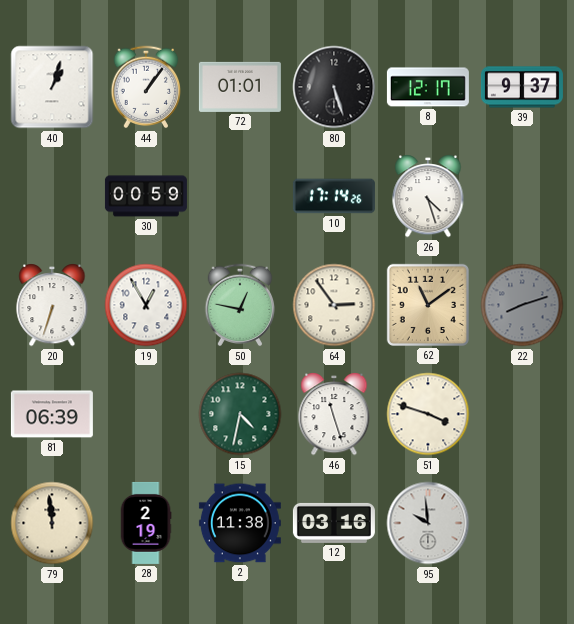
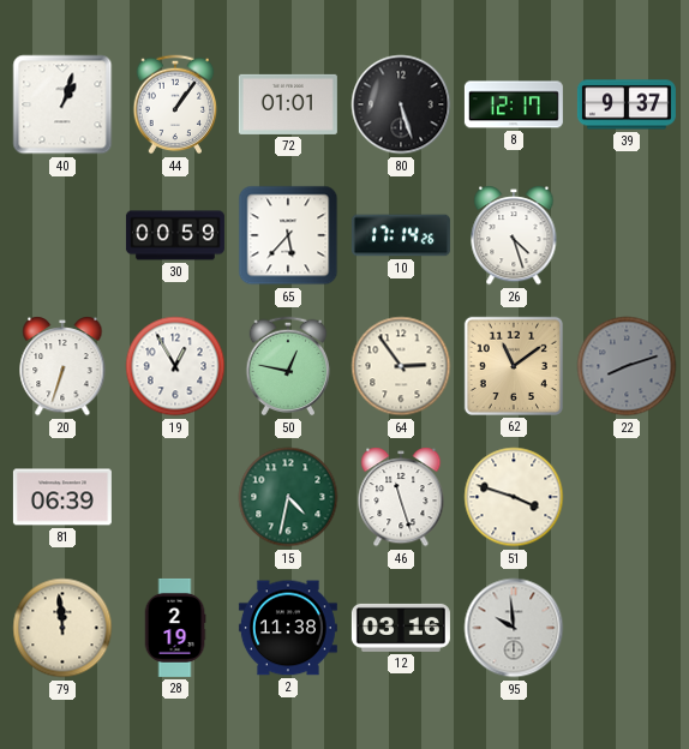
65: none -> 5:37 (288, 235)
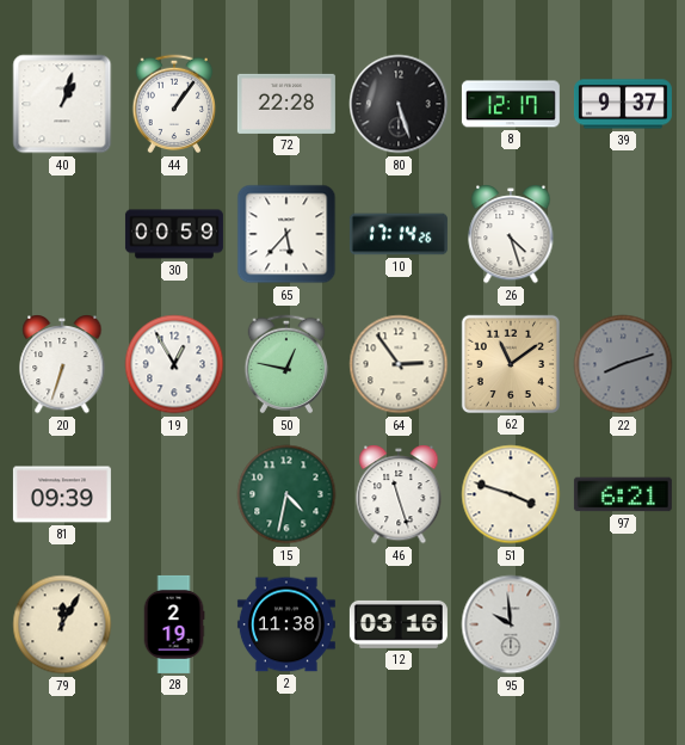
72: 01:01 -> 22:28 (286, 104)
81: 06:39 -> 09:39 (62, 494)
97: none -> 6:21 (623, 494)
79: 11:59 -> 12:05 (62, 624)
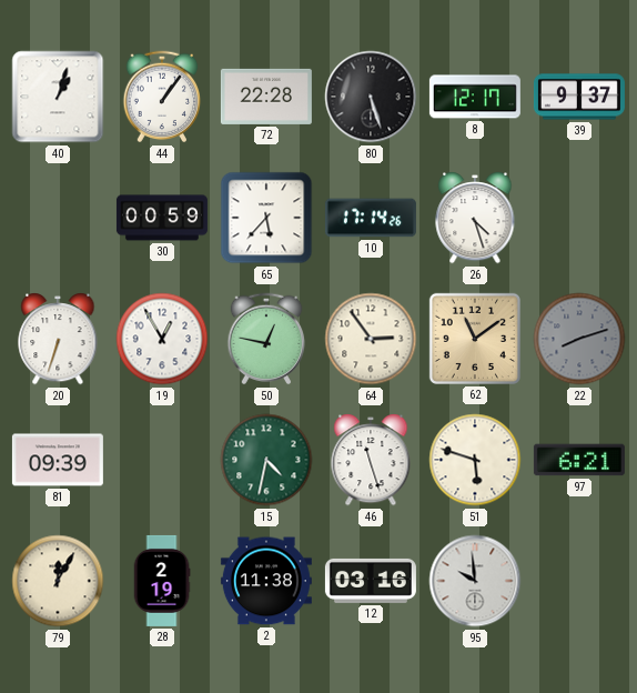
51: 3:48 -> 5:48 (475, 460)
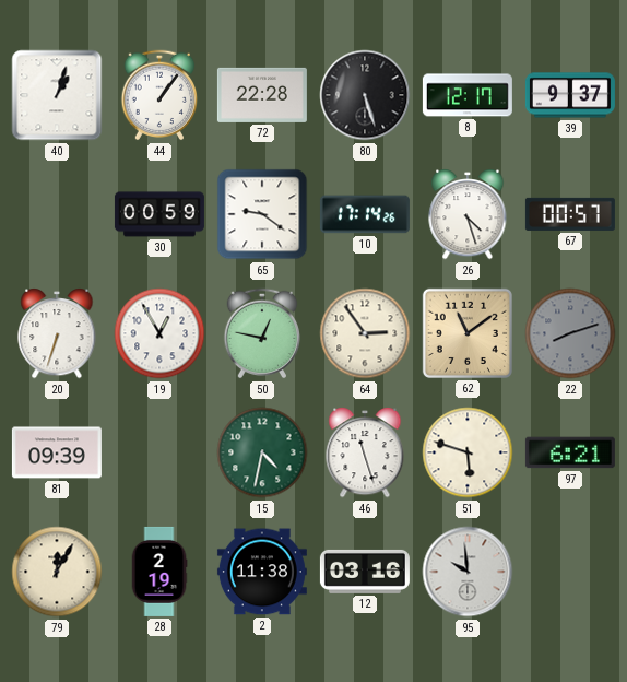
65: 5:37 -> 9:21 (262, 214)
67: none -> 00:57 (570, 214)
